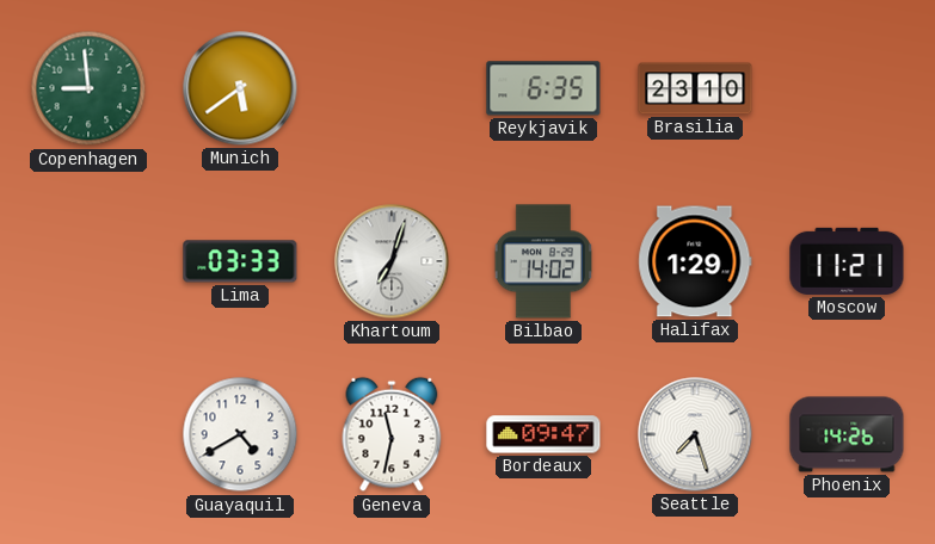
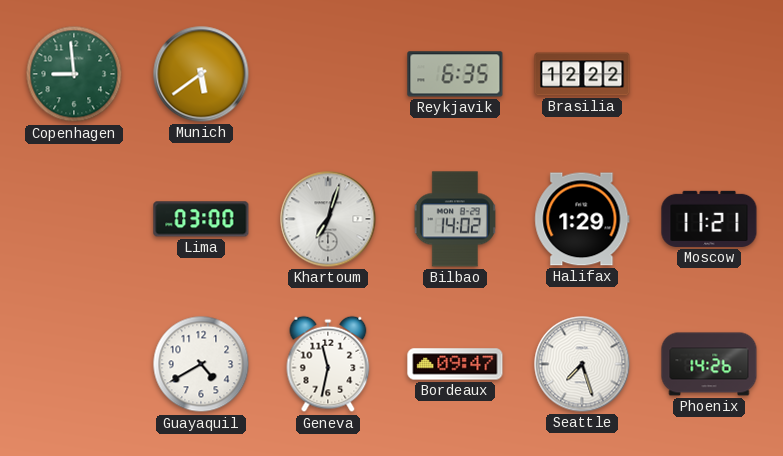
Brasilia: 23:10 -> 12:22 (582, 74)
Lima: 03:33 -> 03:00 (201, 219)
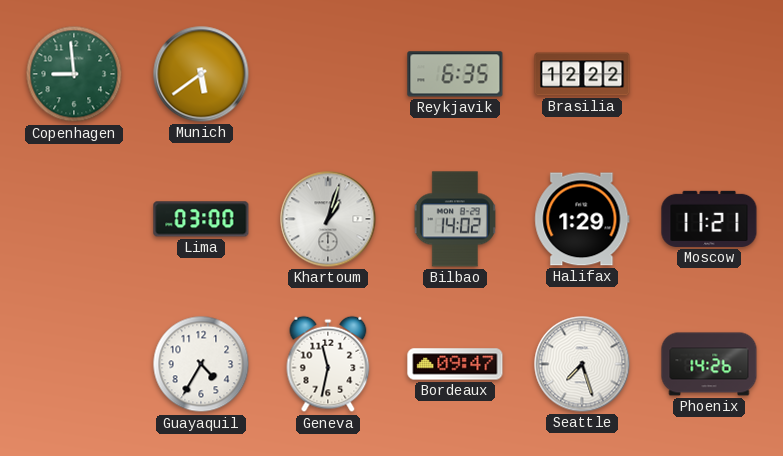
Khartoum: 7:03 -> 1:03 (328, 219)
Guayaquil: 4:40 -> 4:35 (201, 364)
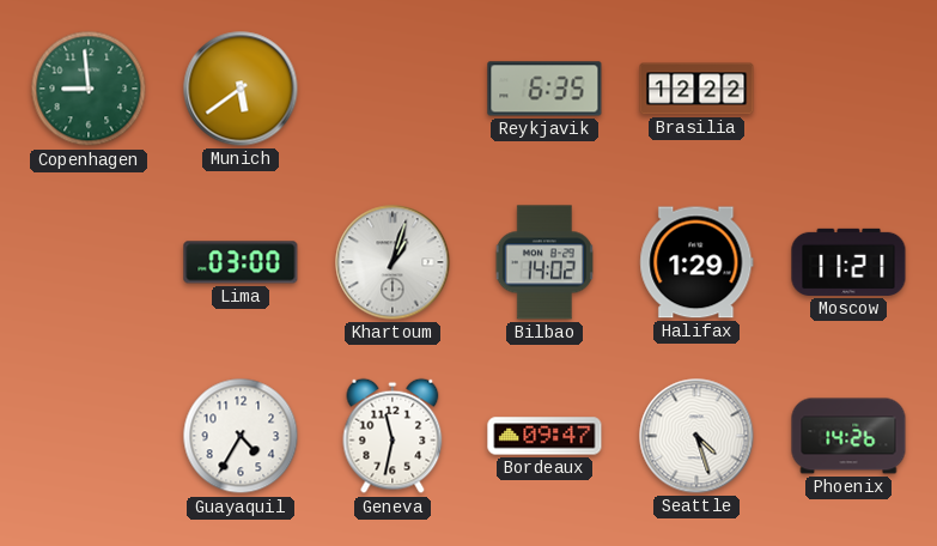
Seattle: 7:27 -> 4:27 (696, 436)
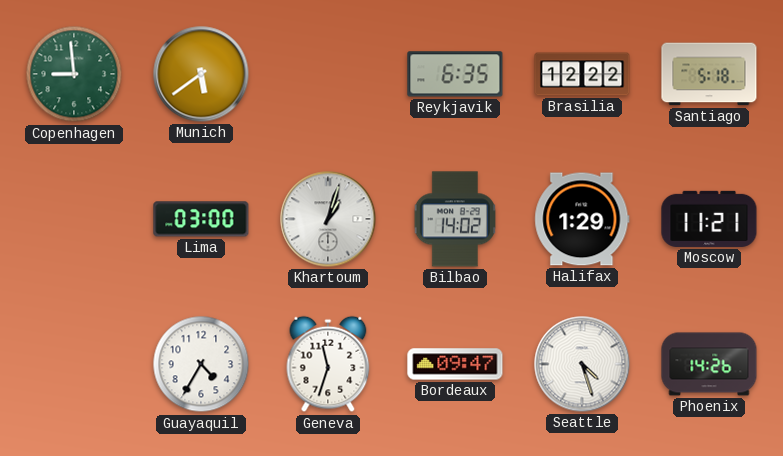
Santiago: none -> 5:18 (709, 74)
Geneva: 11:32 -> 11:33 (328, 364)
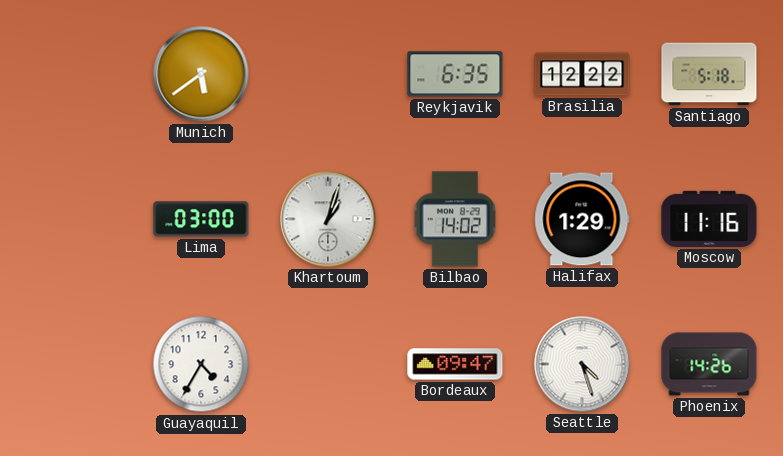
Copenhagen: 8:59 -> none (74, 74)
Moscow: 11:21 -> 11:16 (709, 219)
Geneva: 11:33 -> none (328, 364)
